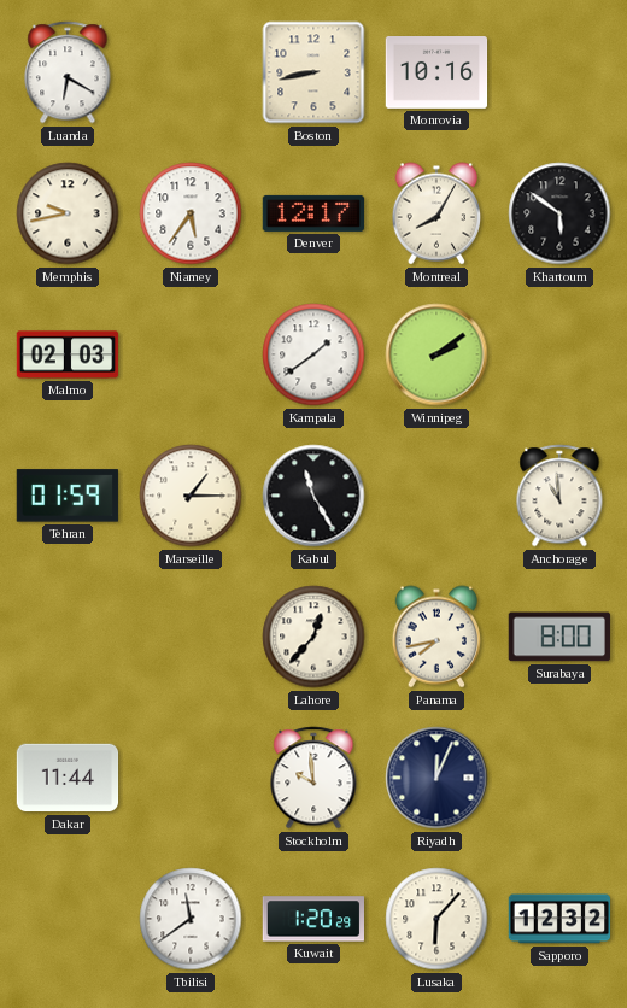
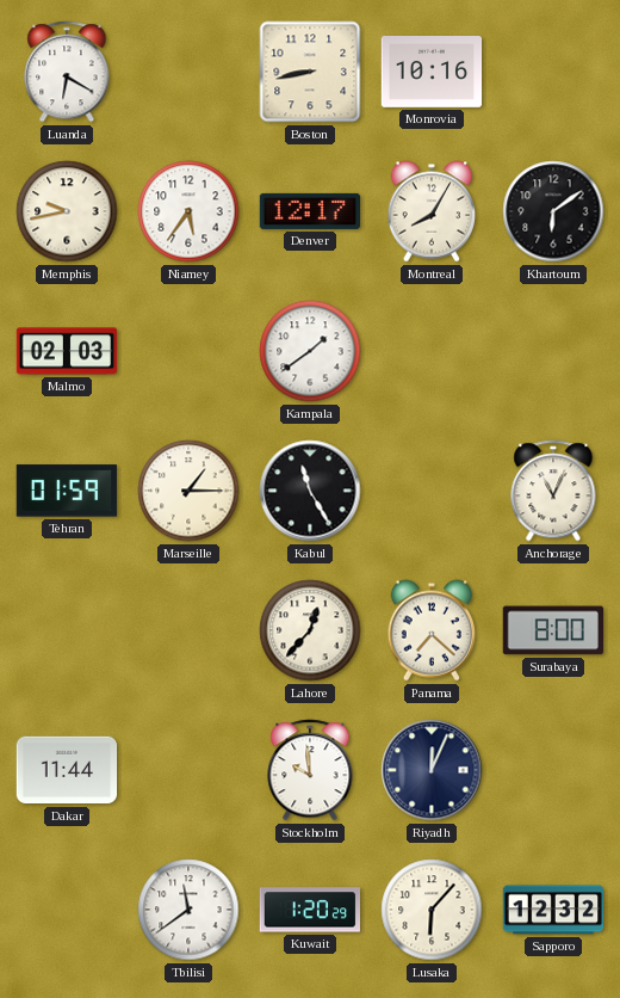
Khartoum: 5:51 -> 6:09 (553, 211)
Winnipeg: 2:09 -> none (436, 354)
Anchorage: 10:59 -> 11:04 (553, 491)
Panama: 7:43 -> 7:22 (430, 630)
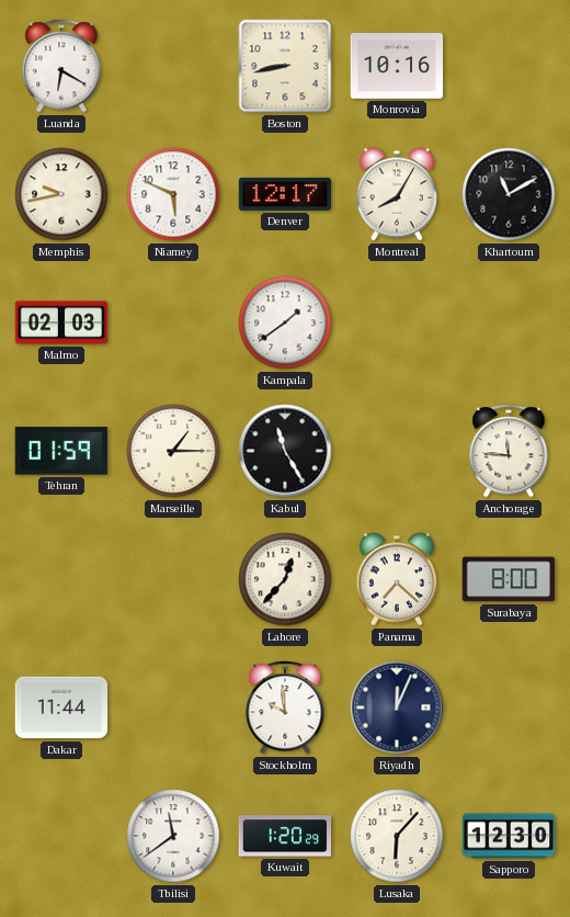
Niamey: 5:36 -> 5:49 (173, 194)
Khartoum: 6:09 -> 11:10 (509, 194)
Anchorage: 11:04 -> 11:46 (509, 451)
Sapporo: 12:32 -> 12:30 (509, 836)
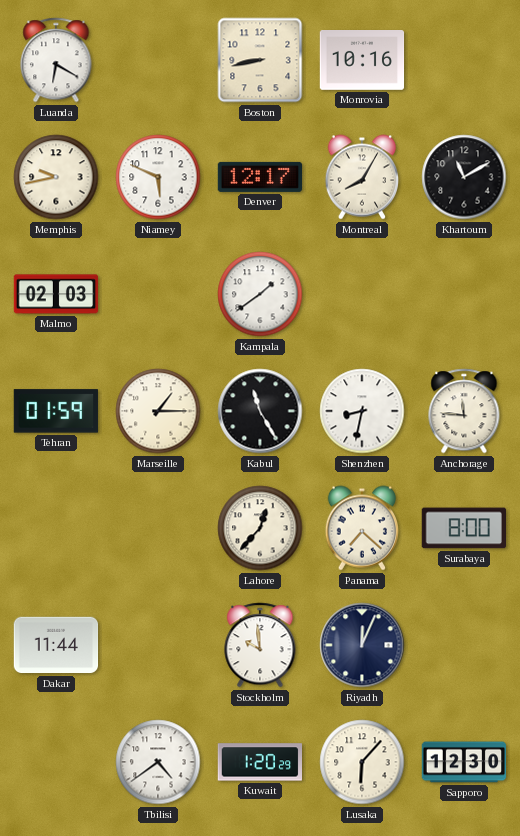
Shenzhen: none -> 8:32 (362, 411)
Tbilisi: 11:39 -> 4:39 (158, 762)
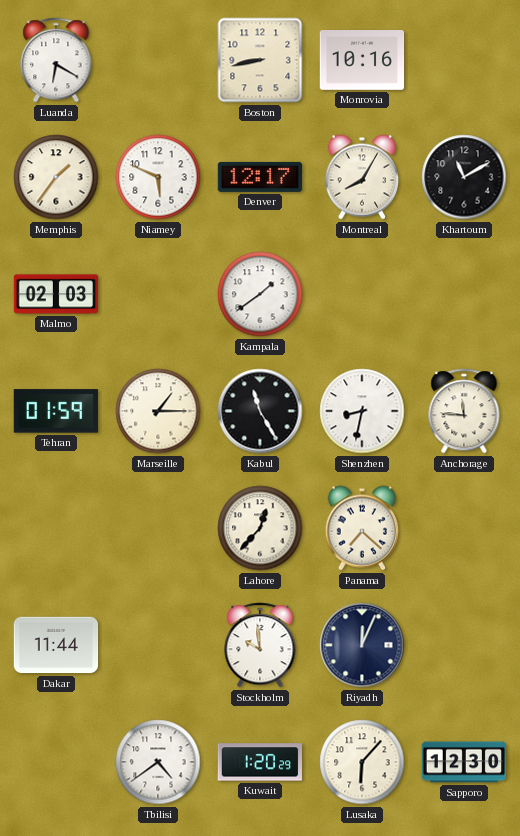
Memphis: 9:43 -> 1:36 (56, 177)
Surabaya: 8:00 -> none (463, 528)
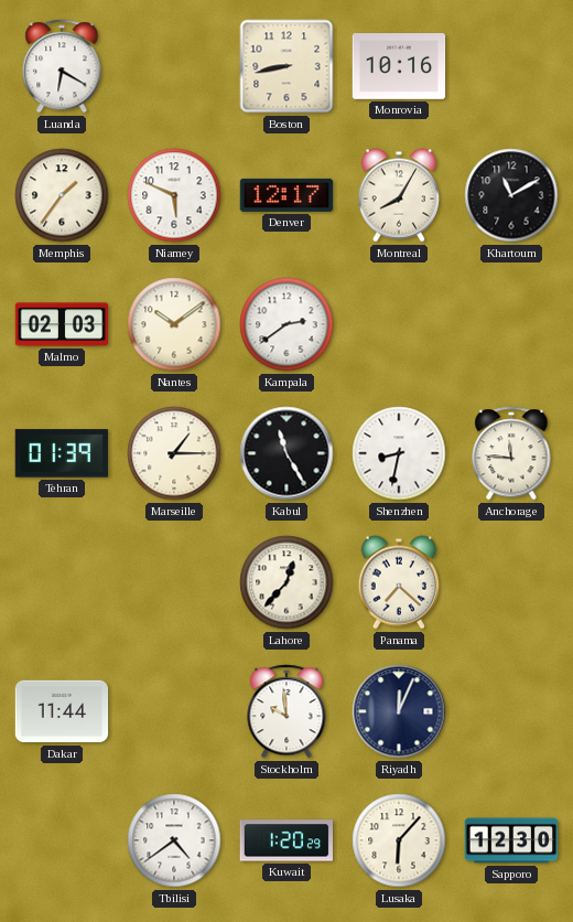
Nantes: none -> 10:09 (174, 324)
Kampala: 1:39 -> 2:39 (286, 324)
Tehran: 01:59 -> 01:39 (62, 453)
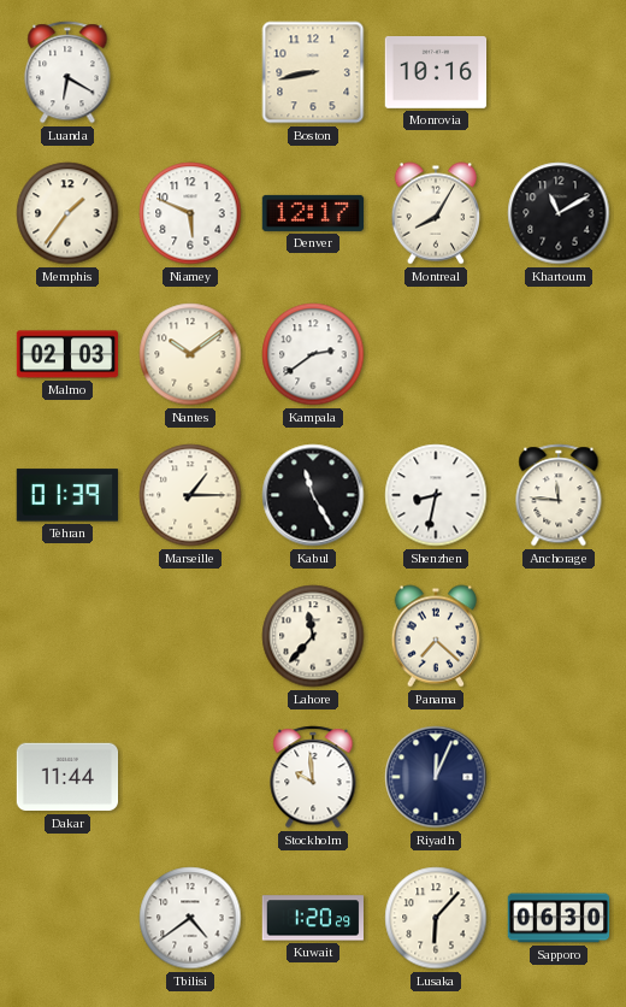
Lahore: 12:37 -> 11:37 (313, 636)
Sapporo: 12:30 -> 06:30 (559, 918)
